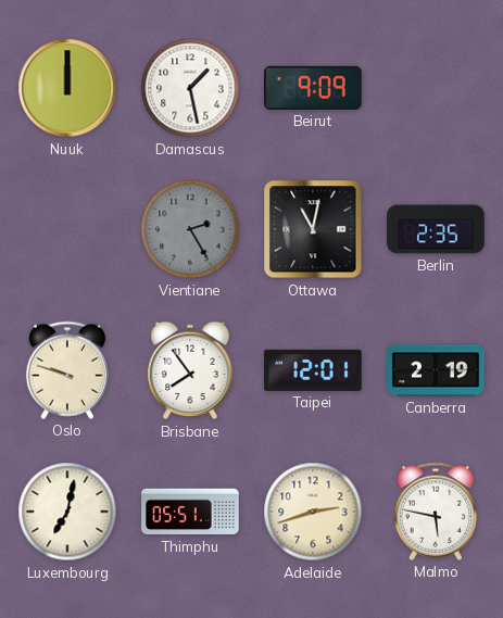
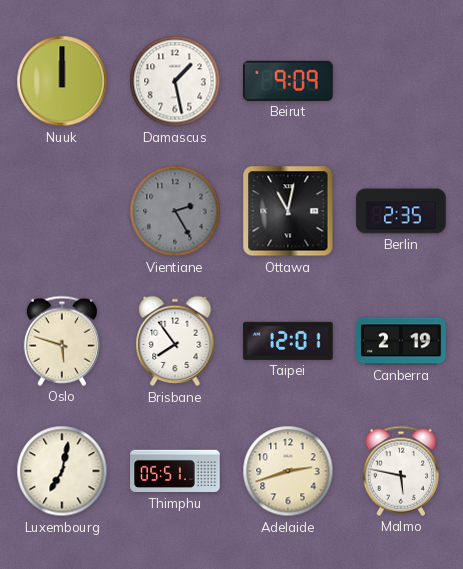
Oslo: 9:48 -> 5:48 (62, 341)
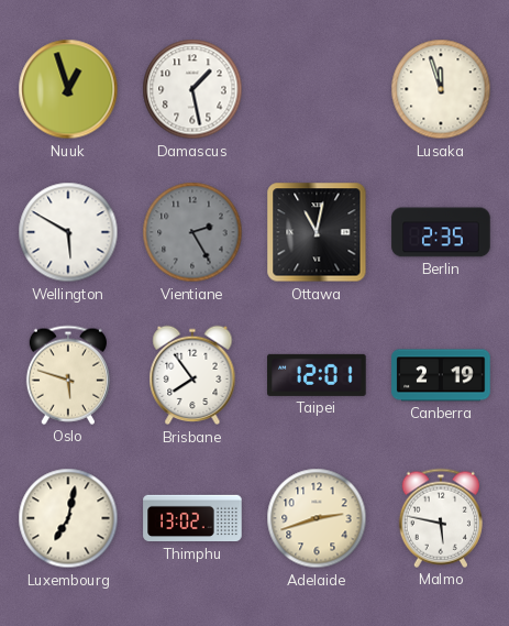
Nuuk: 12:00 -> 12:57 (68, 89)
Beirut: 9:09 -> none (288, 81)
Lusaka: none -> 11:57 (441, 89)
Wellington: none -> 5:50 (68, 232)
Thimphu: 05:51 -> 13:02 (192, 518)
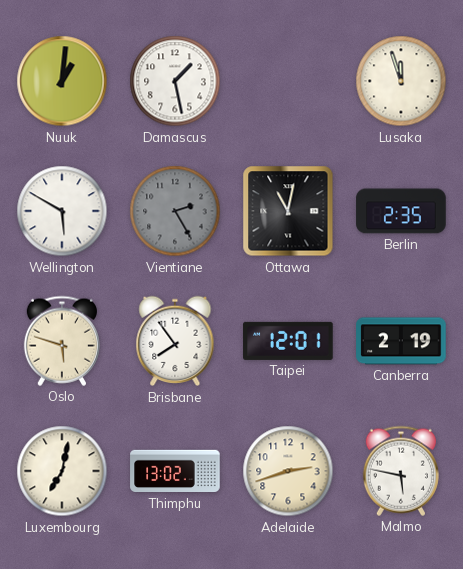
Nuuk: 12:57 -> 1:01 (62, 81)
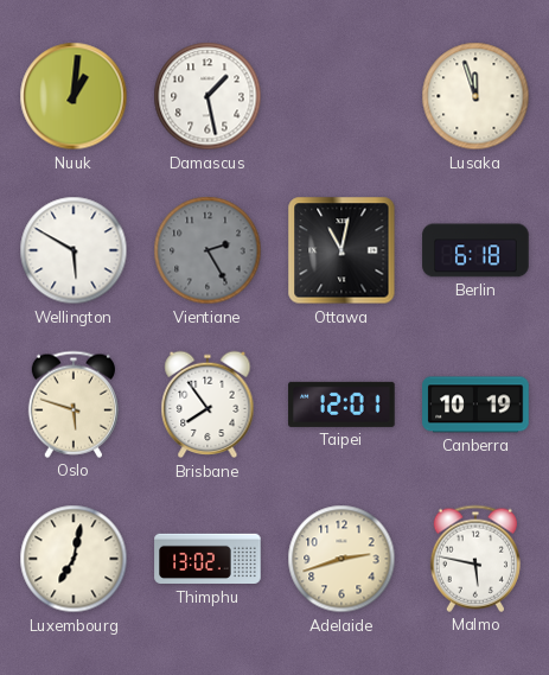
Berlin: 2:35 -> 6:18 (475, 250)
Canberra: 2:19 -> 10:19 (475, 405)
